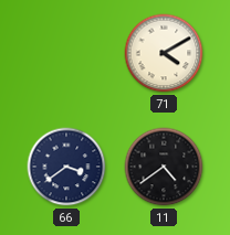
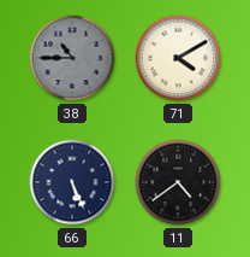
38: none -> 10:45 (72, 58)
66: 3:39 -> 5:26 (72, 182)
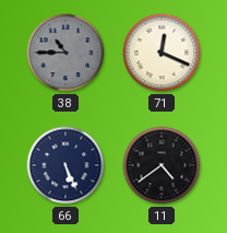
71: 4:10 -> 12:19 (162, 53)
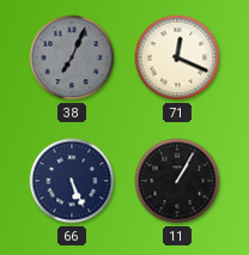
38: 10:45 -> 7:04 (72, 57)
11: 4:39 -> 1:05 (177, 181)
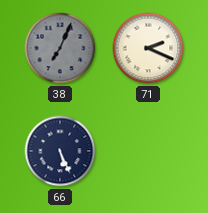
71: 12:19 -> 2:19 (148, 48)
11: 1:05 -> none (177, 181)
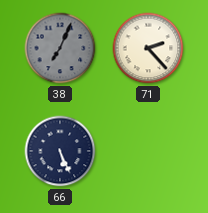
71: 2:19 -> 2:23 (148, 48)
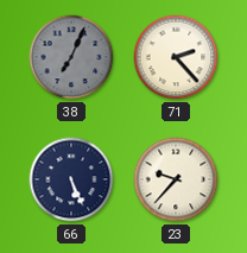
23: none -> 9:37 (176, 179)
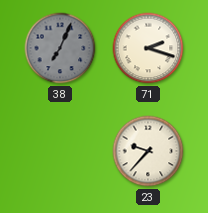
71: 2:23 -> 2:18 (148, 48)
66: 5:26 -> none (71, 179)
